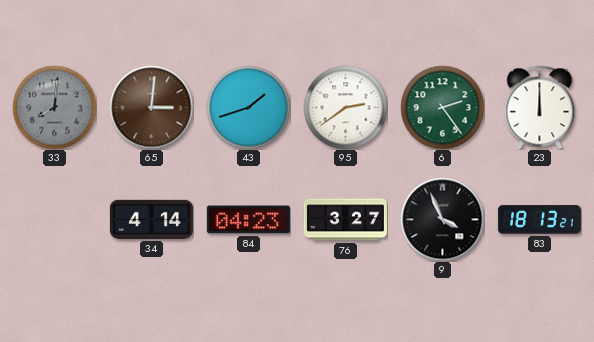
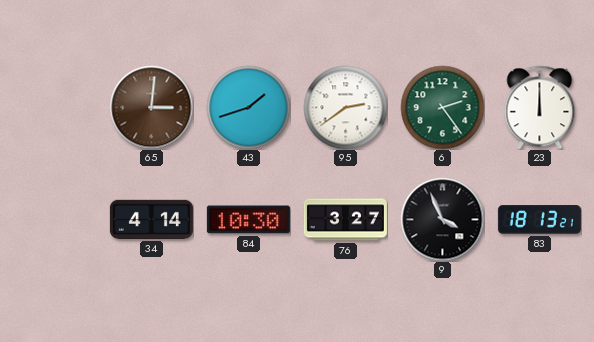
33: 8:01 -> none (54, 107)
84: 04:23 -> 10:30 (248, 220)
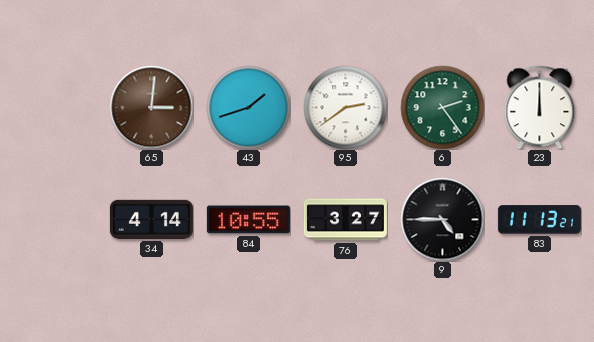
84: 10:30 -> 10:55 (248, 220)
9: 3:56 -> 4:45 (442, 219)
83: 18:13 -> 11:13 (539, 220)
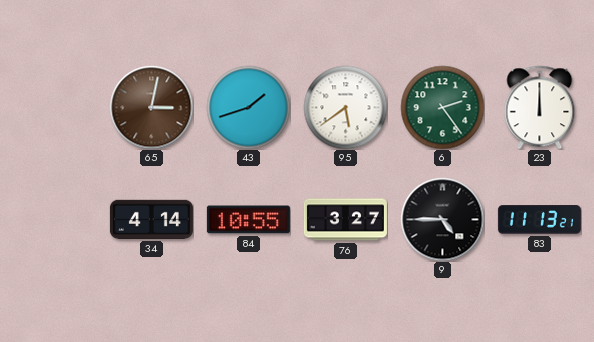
65: 3:01 -> 3:02 (151, 107)
95: 2:39 -> 5:39 (345, 107)
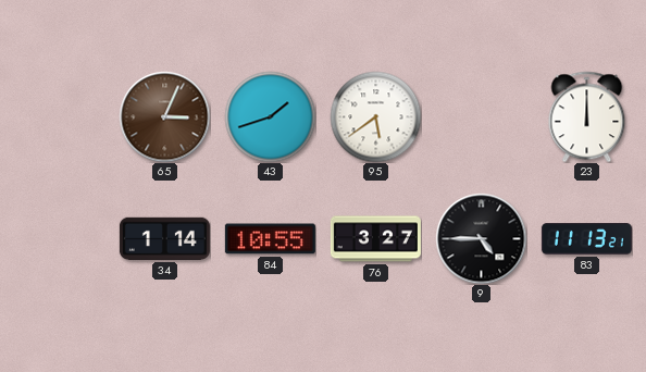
65: 3:02 -> 3:04 (164, 116)
6: 2:24 -> none (442, 107)
34: 4:14 -> 1:14 (164, 238)
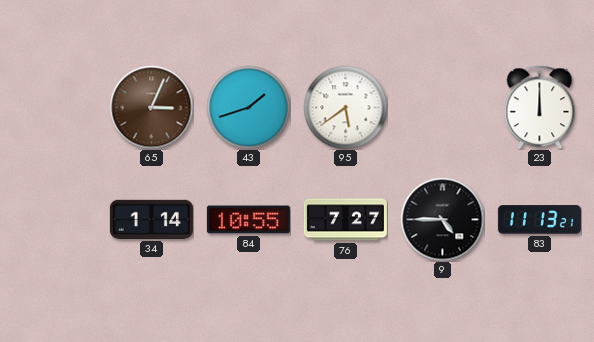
76: 3:27 -> 7:27 (345, 220)
